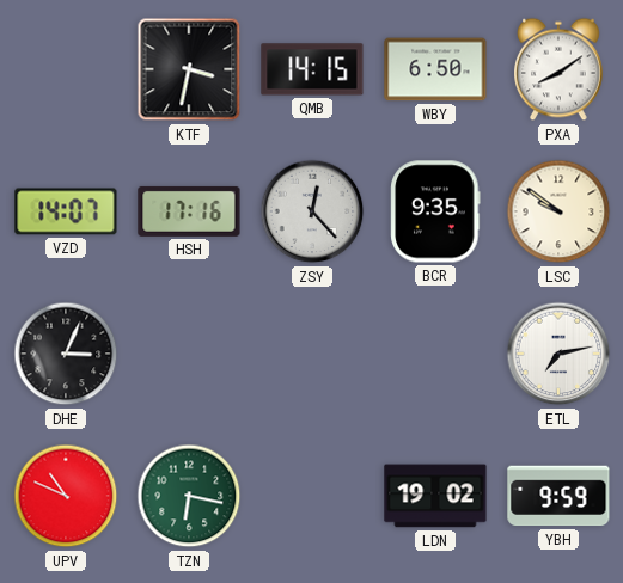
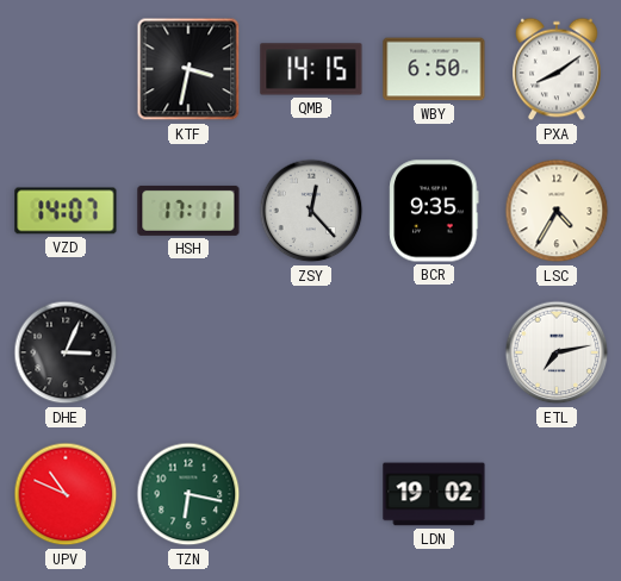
HSH: 17:16 -> 17:11 (188, 211)
LSC: 9:51 -> 4:35 (557, 211)
YBH: 9:59 -> none (558, 496)
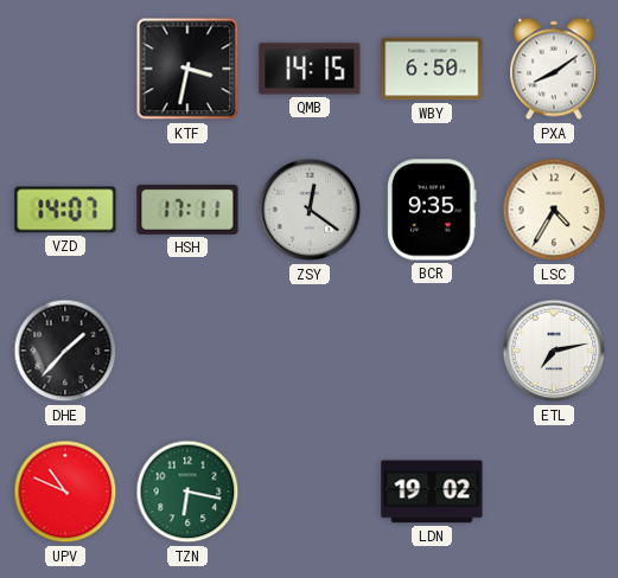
ZSY: 12:23 -> 12:21 (310, 210)
DHE: 3:04 -> 1:37 (65, 351)
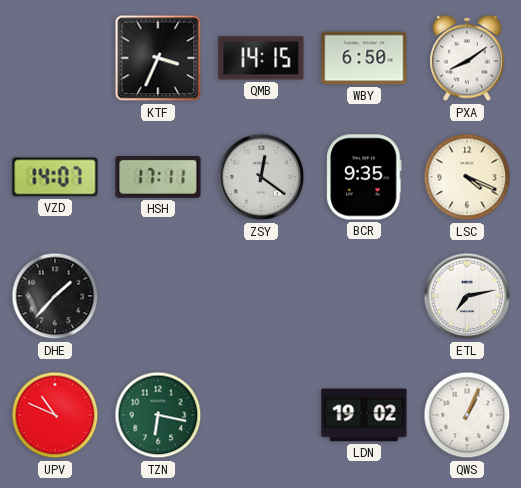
KTF: 3:32 -> 3:34 (158, 58)
LSC: 4:35 -> 4:19 (467, 177)
QWS: none -> 1:04 (467, 415)
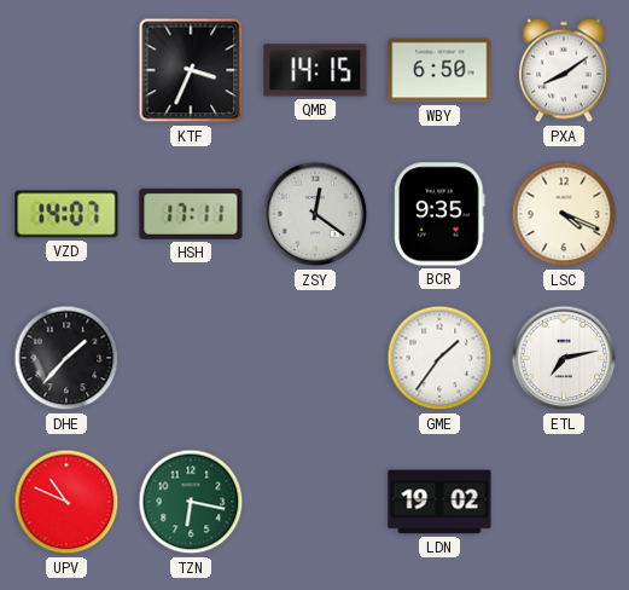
GME: none -> 1:36 (439, 358)
QWS: 1:04 -> none (467, 415)
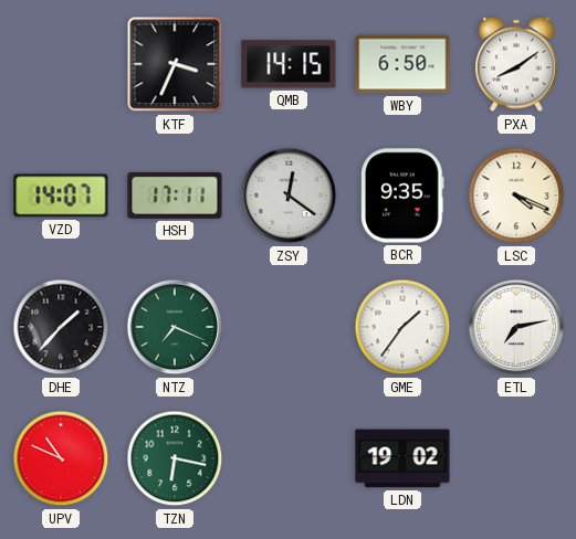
NTZ: none -> 7:19 (175, 327)
